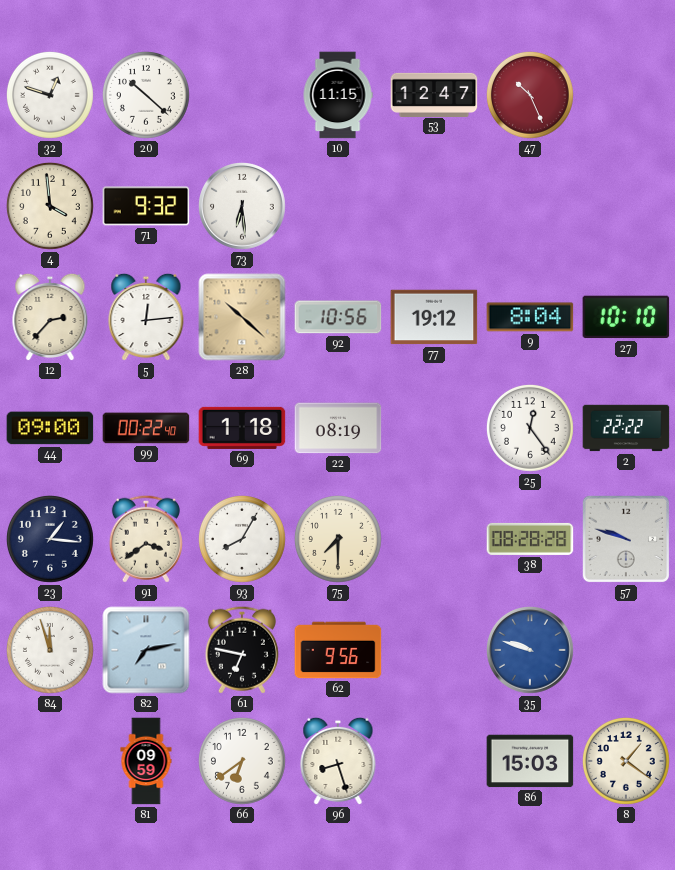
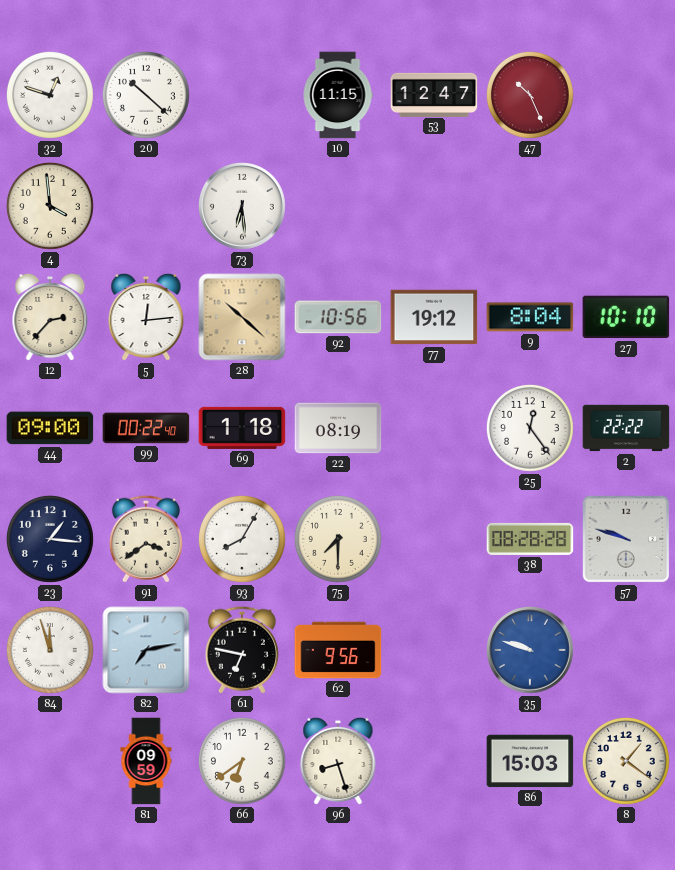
71: 9:32 -> none (146, 206)
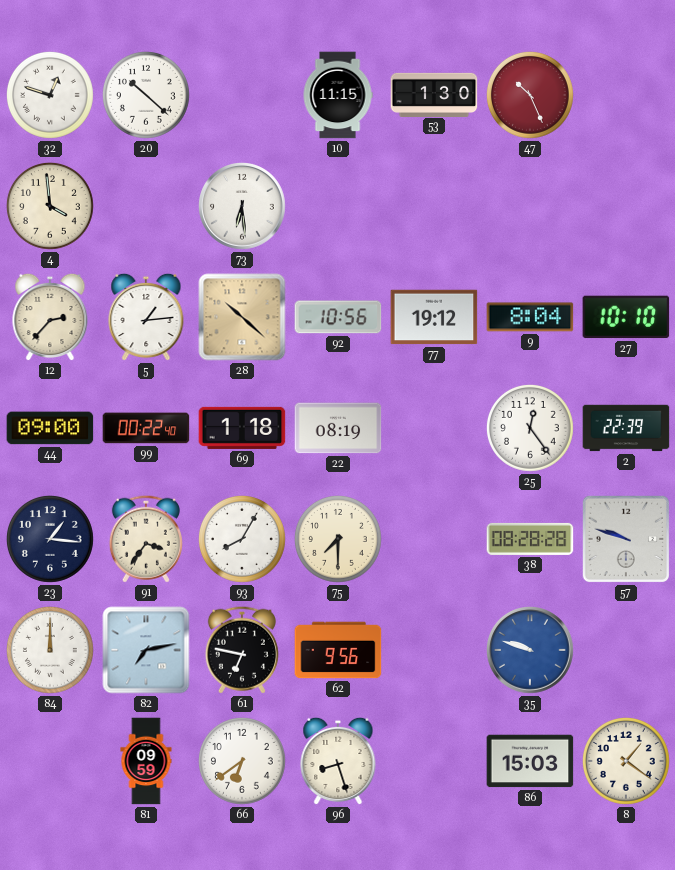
53: 12:47 -> 1:30 (434, 94)
5: 12:14 -> 1:14 (146, 317)
2: 22:22 -> 22:39 (626, 428)
91: 3:39 -> 3:36 (146, 539)
84: 11:57 -> 12:00 (51, 651)
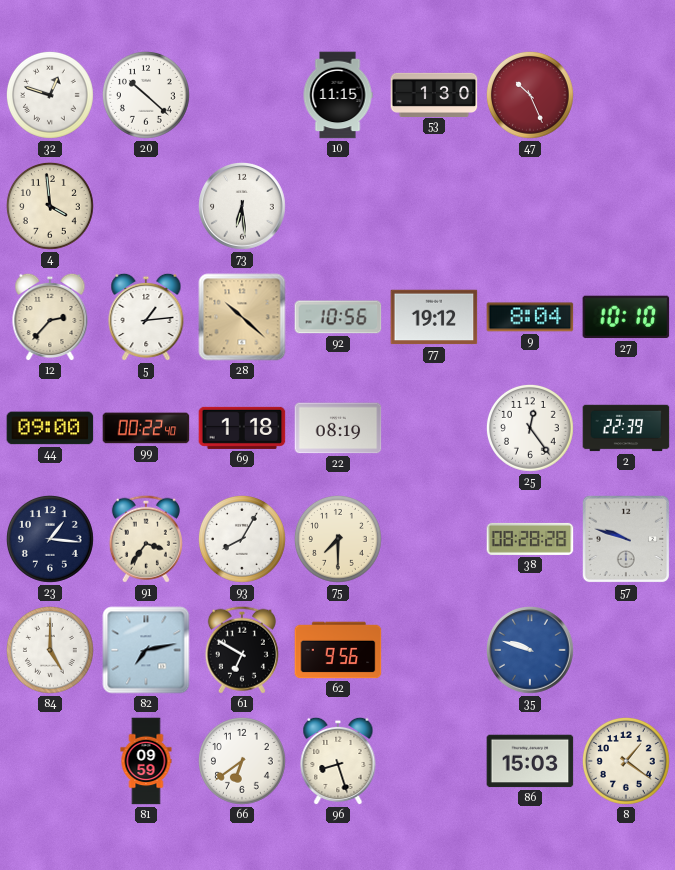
84: 12:00 -> 5:00 (51, 651)
61: 6:47 -> 6:50 (242, 650)
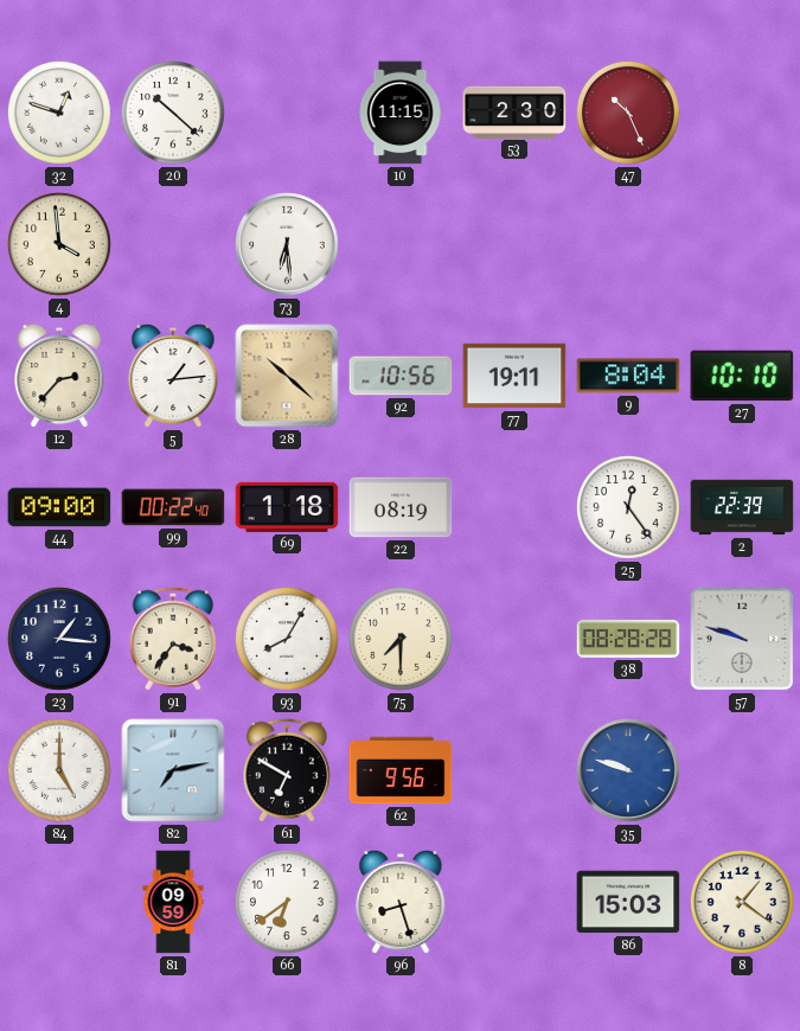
53: 1:30 -> 2:30 (514, 111)
77: 19:12 -> 19:11 (514, 376)
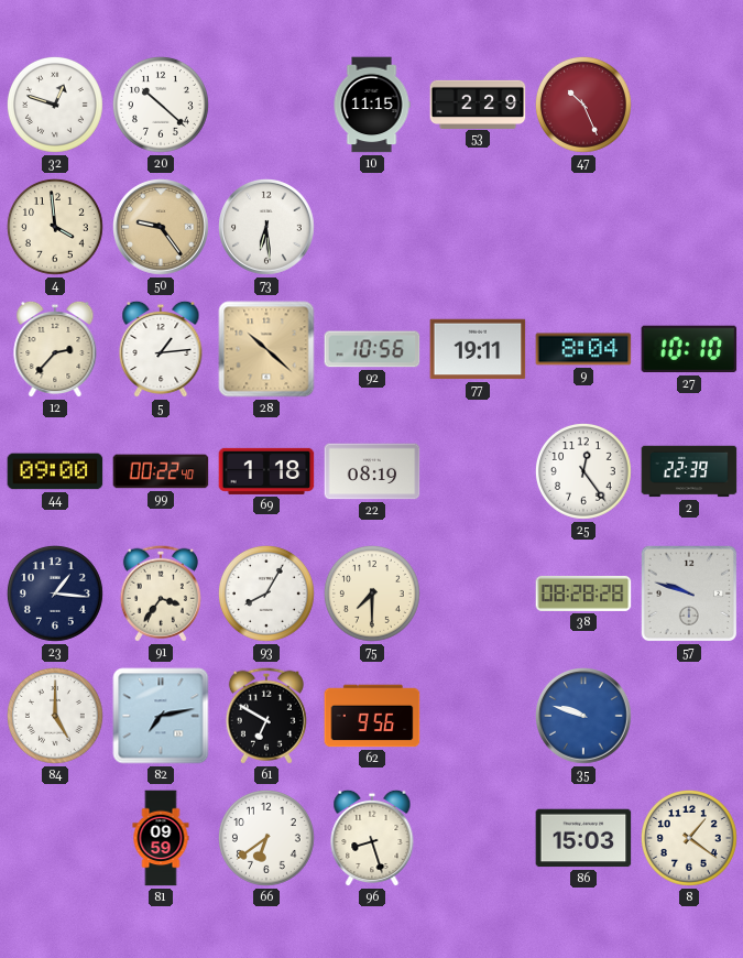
53: 2:30 -> 2:29 (478, 104)
50: none -> 9:24 (162, 228)
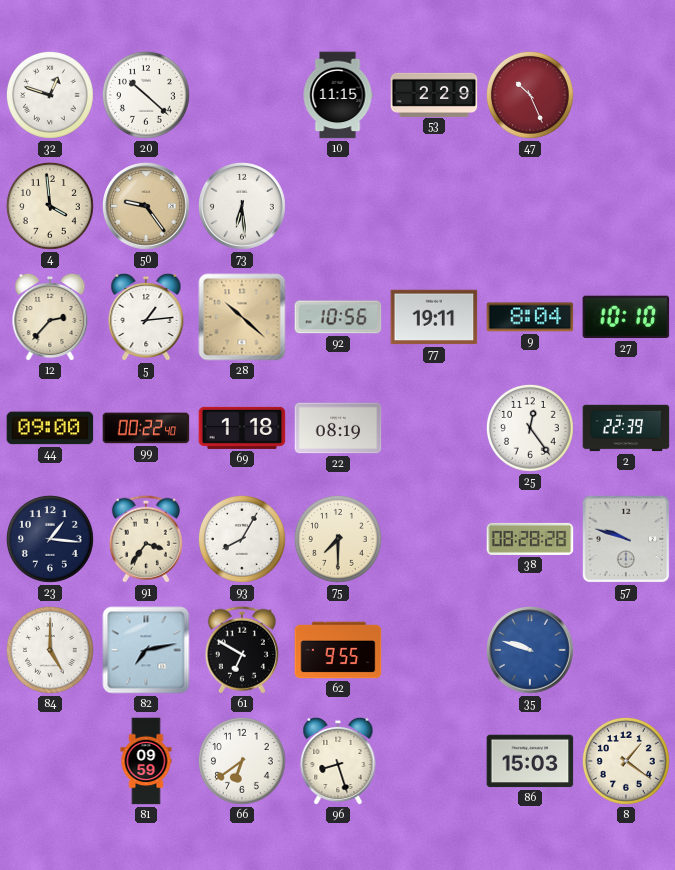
62: 9:56 -> 9:55 (338, 650)
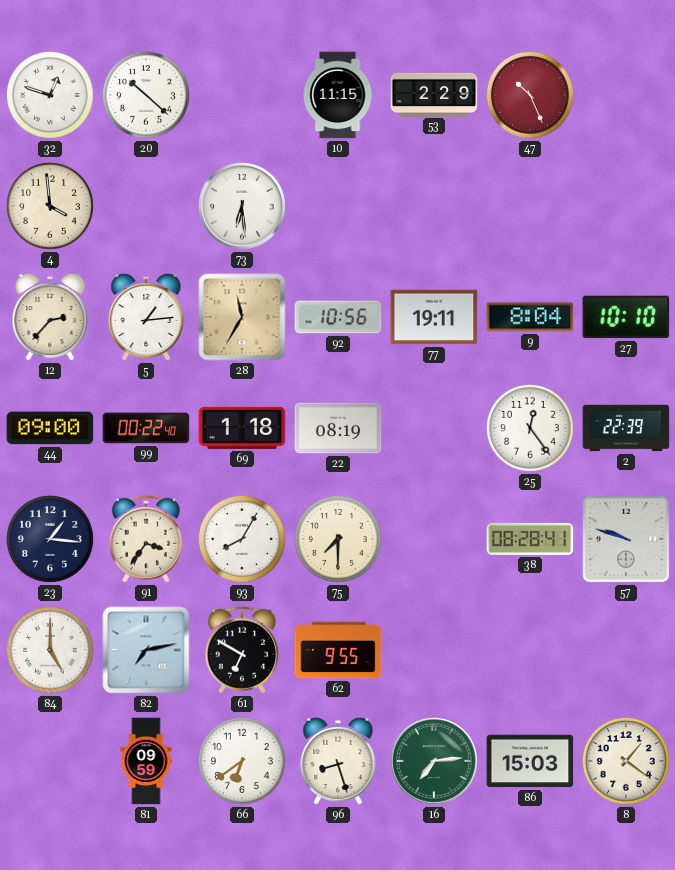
50: 9:24 -> none (147, 207)
28: 10:22 -> 11:35 (242, 317)
38: 08:28:28 -> 08:28:41 (530, 539)
35: 9:48 -> none (531, 651)
16: none -> 7:14 (435, 762)
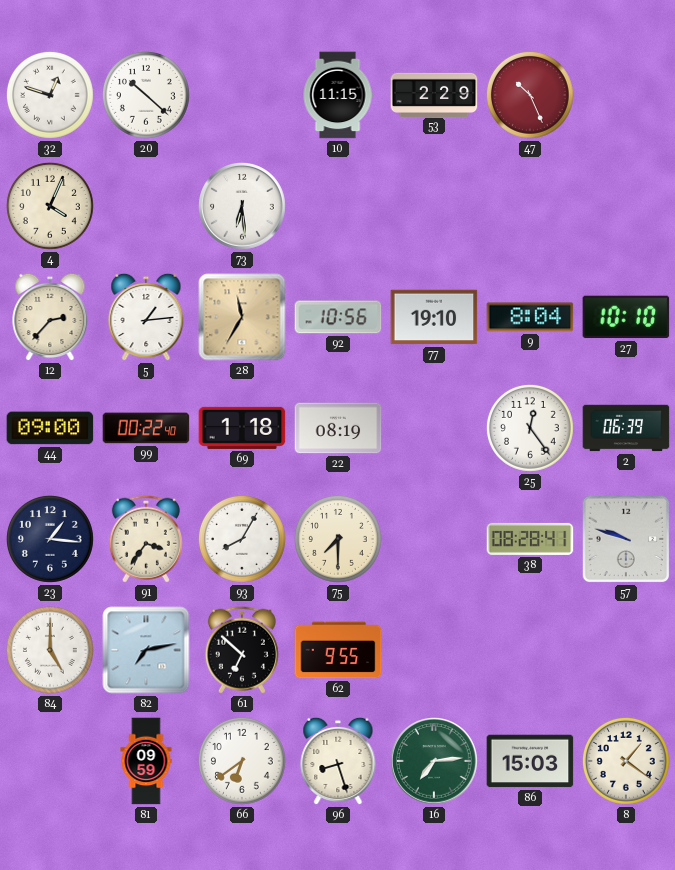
4: 3:59 -> 4:04 (51, 207)
77: 19:11 -> 19:10 (434, 317)
2: 22:39 -> 06:39 (626, 428)
61: 6:50 -> 6:52 (242, 650)
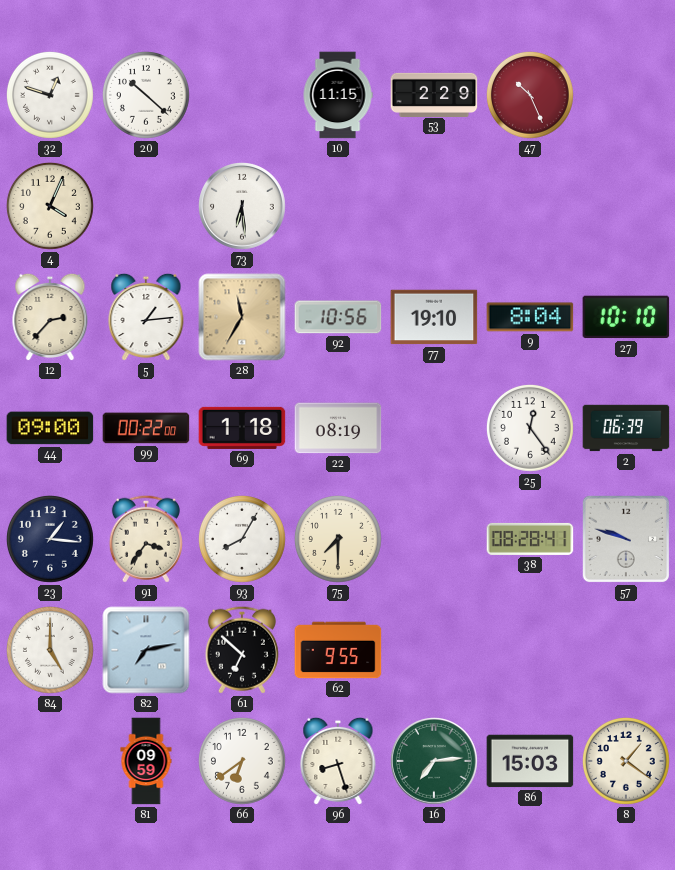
99: 00:22:40 -> 00:22:00 (146, 428)
